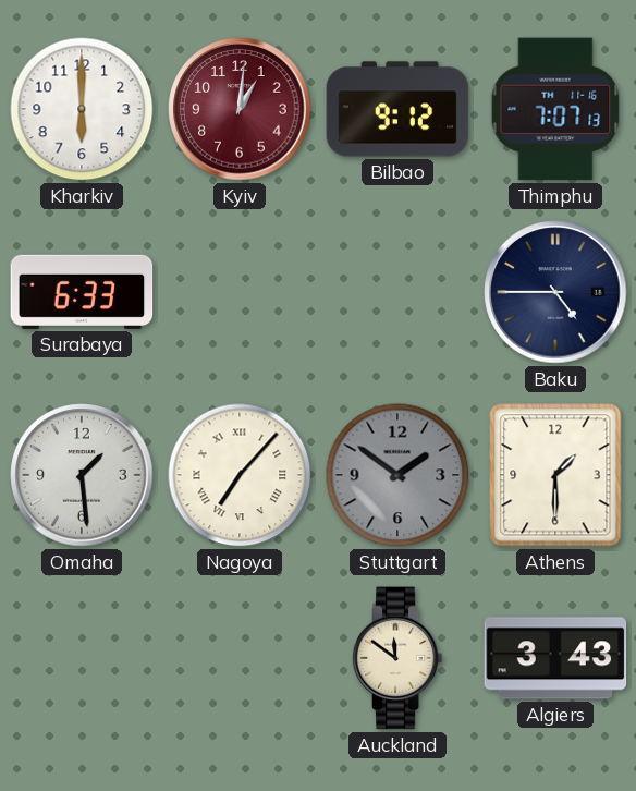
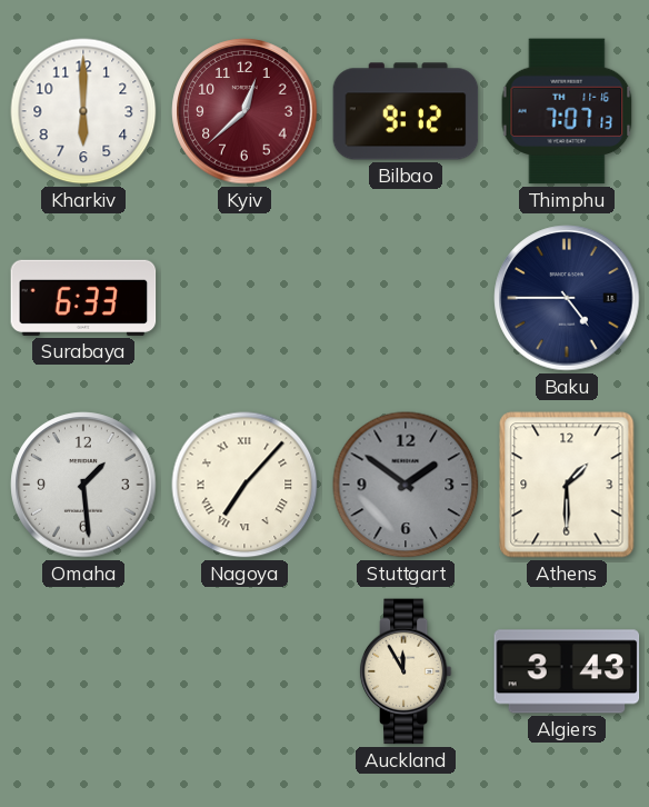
Kyiv: 1:01 -> 12:38 (244, 111)
Auckland: 11:51 -> 11:55 (406, 671)
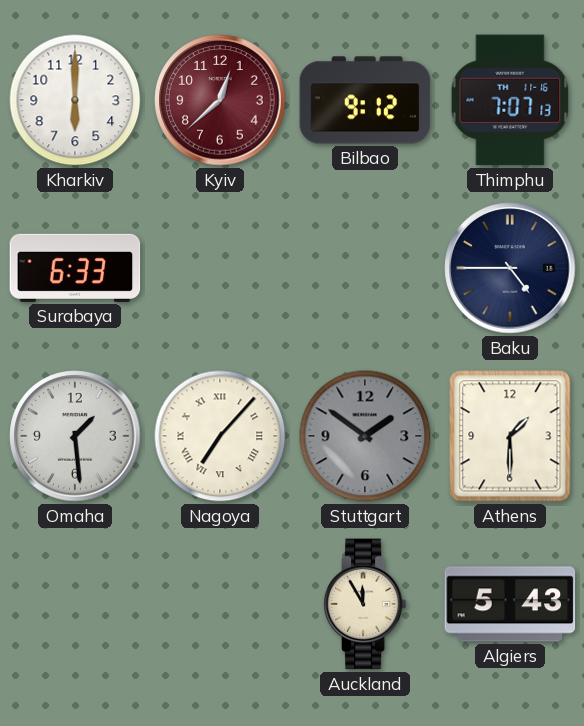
Algiers: 3:43 -> 5:43 (510, 604)
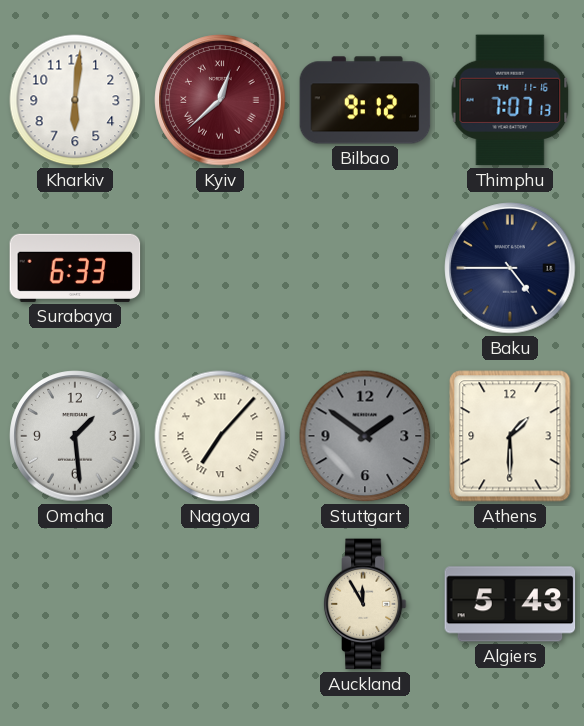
Kharkiv: 6:00 -> 6:01 (75, 100)
Kyiv numerals: Arabic -> Roman (220, 100)
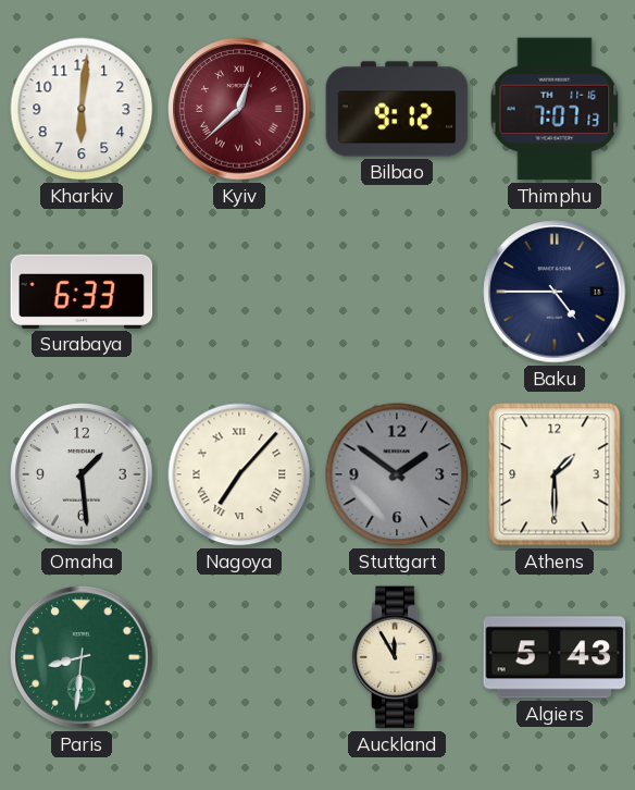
Paris: none -> 8:31 (82, 657)
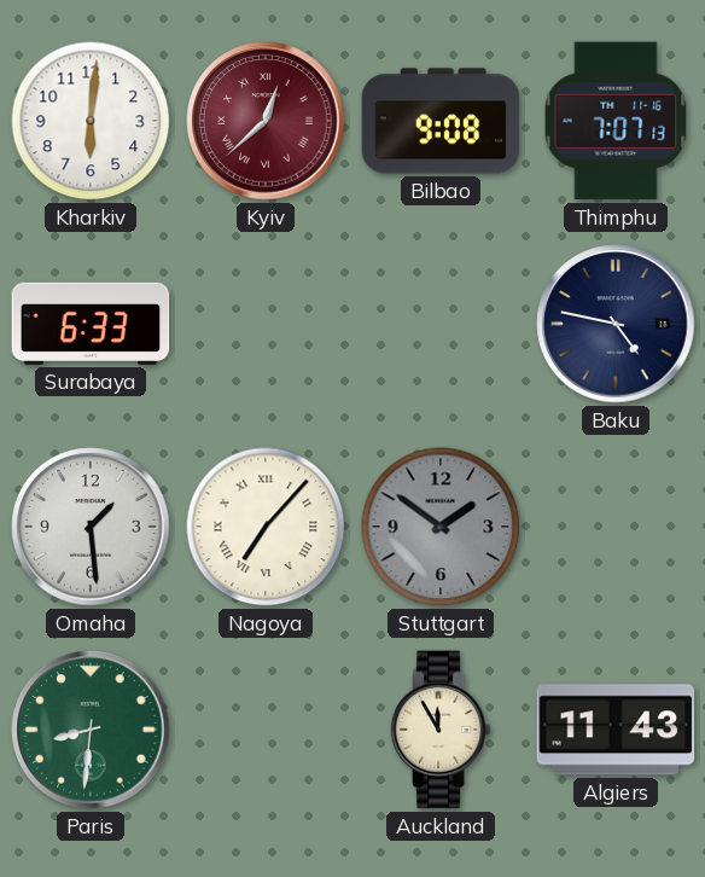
Bilbao: 9:12 -> 9:08 (441, 121)
Baku: 4:45 -> 4:47 (616, 324)
Athens: 1:30 -> none (555, 474)
Algiers: 5:43 -> 11:43 (616, 730)
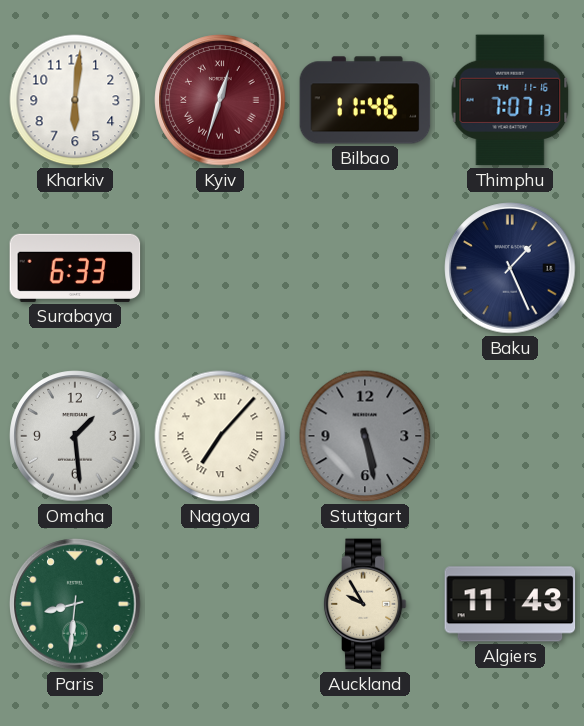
Kyiv: 12:38 -> 12:33 (220, 100)
Bilbao: 9:08 -> 11:46 (365, 100)
Baku: 4:47 -> 1:26 (510, 268)
Stuttgart: 1:51 -> 5:28 (365, 436)
Auckland: 11:55 -> 9:55 (365, 604)
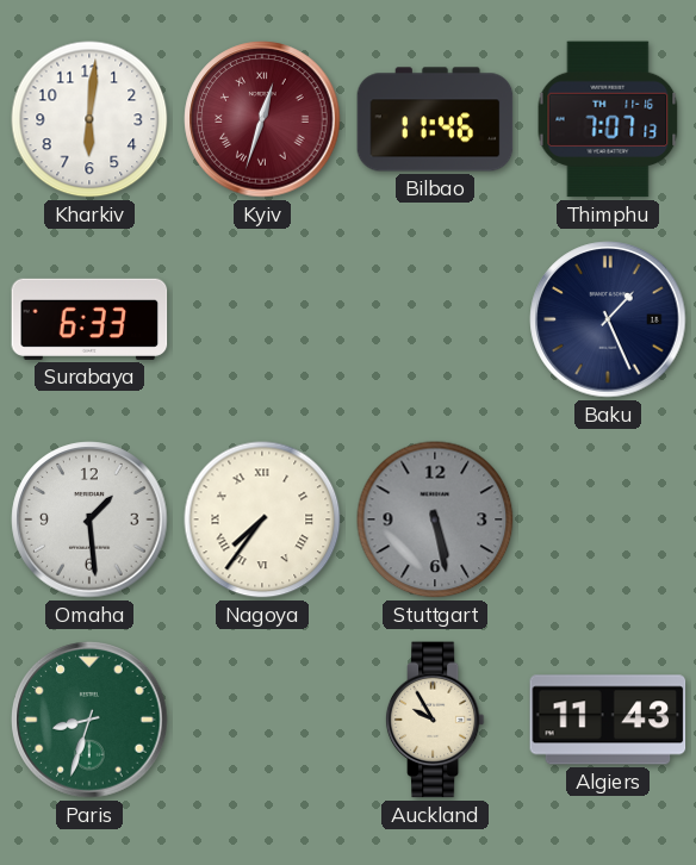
Nagoya: 7:07 -> 7:36 (262, 519)
Paris: 8:31 -> 8:33 (89, 720)
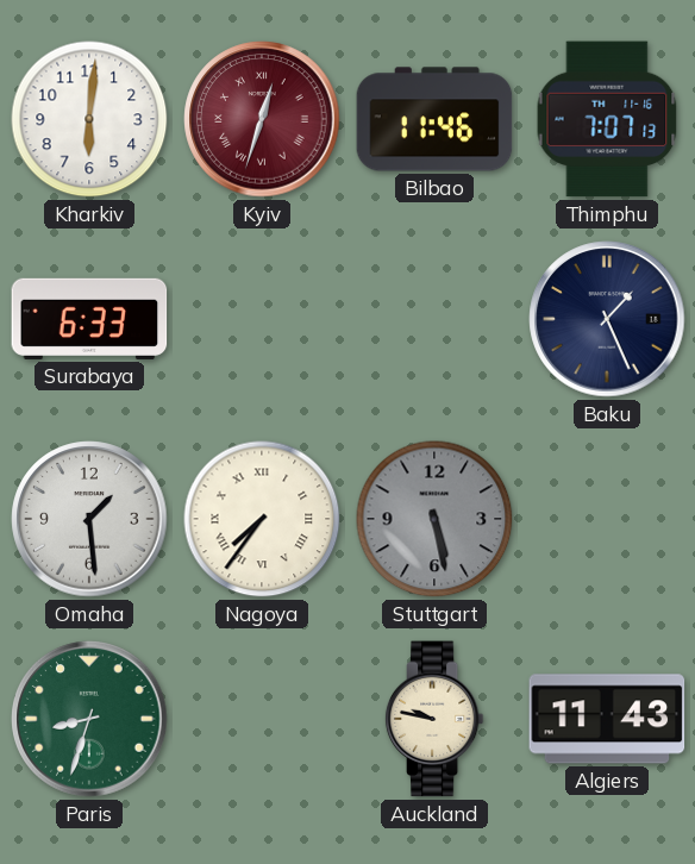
Auckland: 9:55 -> 9:47 (434, 719)
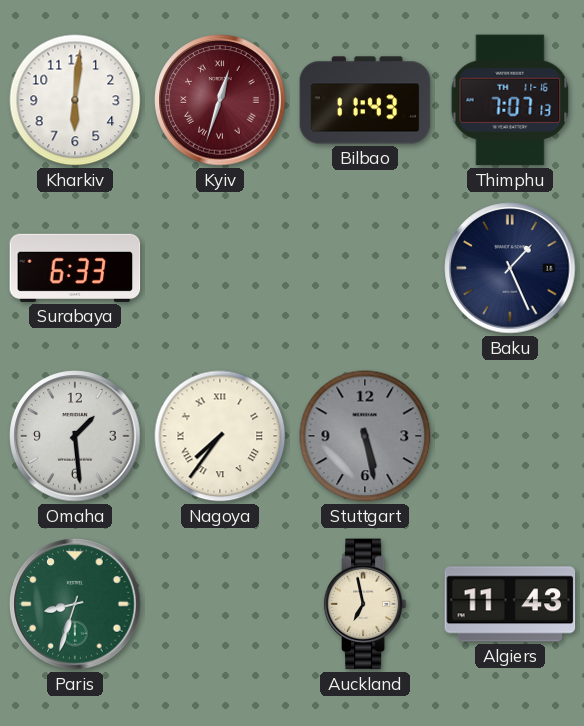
Bilbao: 11:46 -> 11:43 (365, 100)
Auckland: 9:47 -> 6:58 (365, 604)
